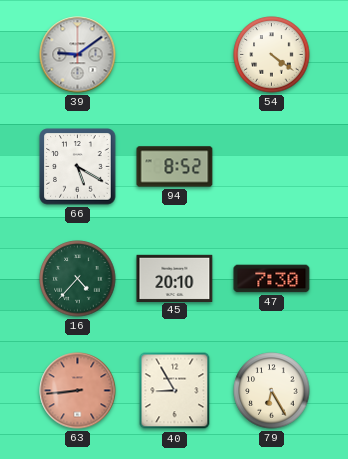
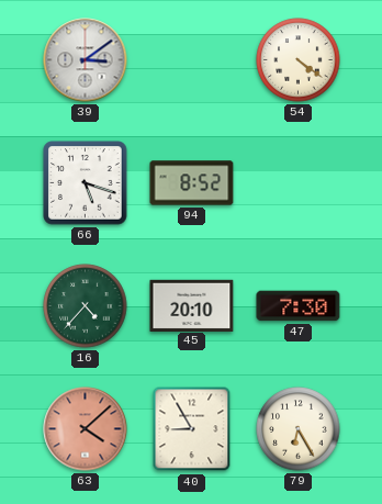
39: 9:09 -> 3:09 (86, 60)
66: 5:20 -> 5:18 (86, 183)
63: 8:44 -> 4:08 (86, 429)
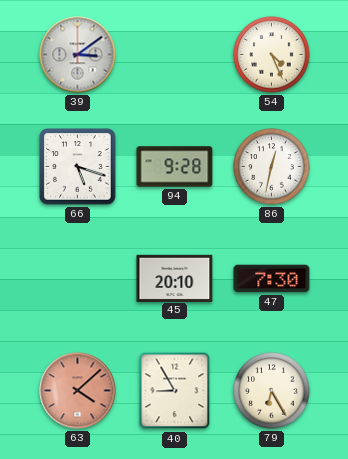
54: 4:21 -> 4:26 (272, 55)
94: 8:52 -> 9:28 (175, 167)
86: none -> 12:32 (272, 167)
16: 4:37 -> none (86, 306)
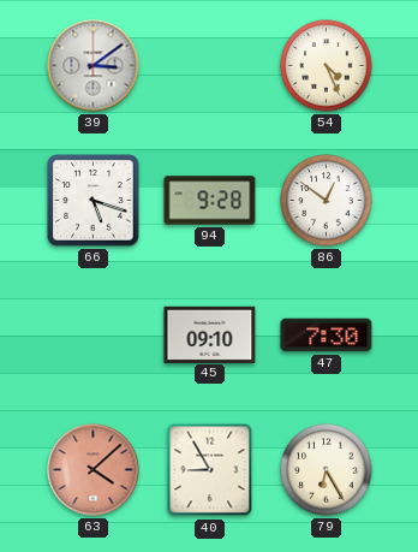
86: 12:32 -> 12:51 (327, 201)
45: 20:10 -> 09:10 (210, 334)
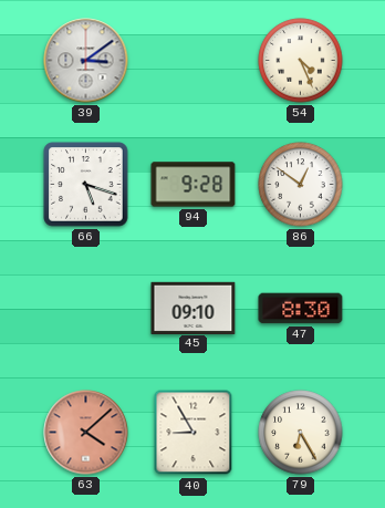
47: 7:30 -> 8:30 (301, 309)
